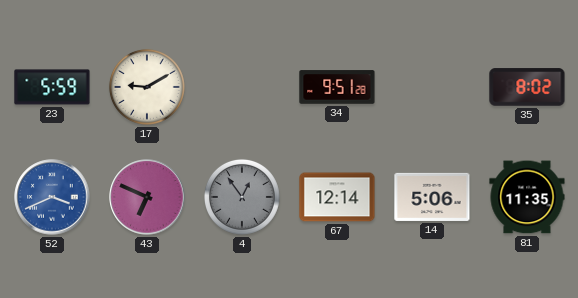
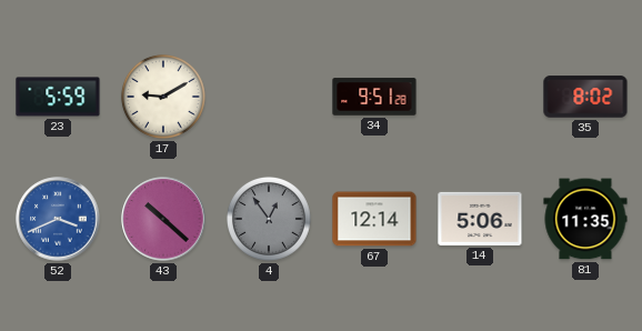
43: 6:49 -> 10:22 (163, 219)
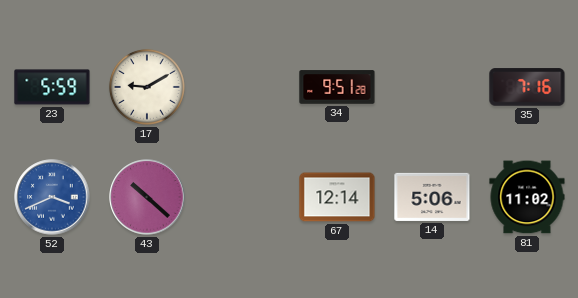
35: 8:02 -> 7:16 (527, 87)
4: 12:54 -> none (269, 219)
81: 11:35 -> 11:02 (527, 197)
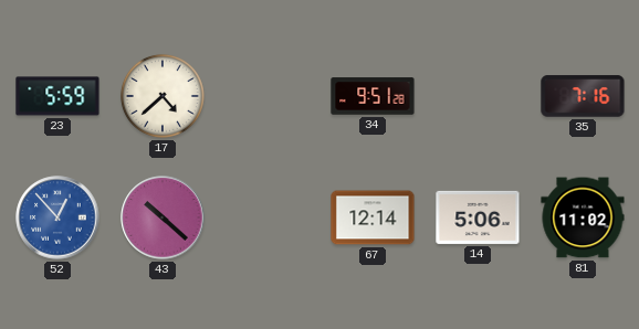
17: 9:10 -> 4:38 (163, 96)
52: 3:41 -> 12:53 (57, 217)
